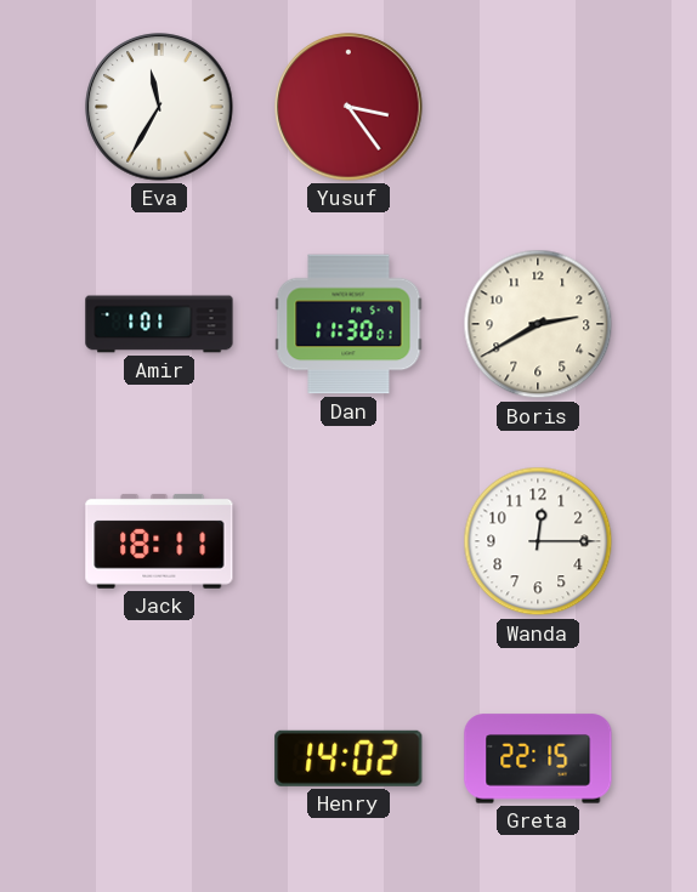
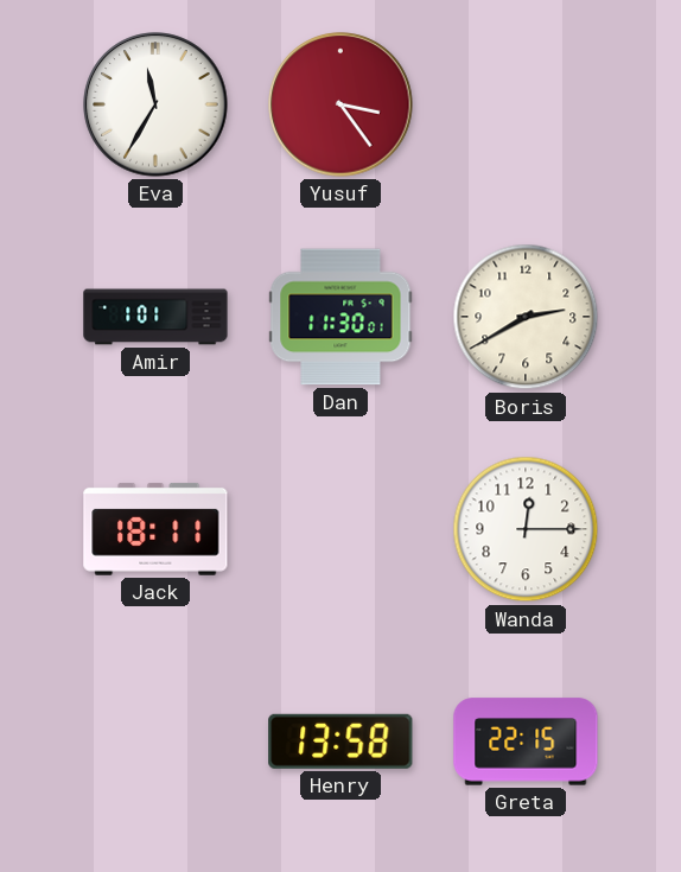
Henry: 14:02 -> 13:58 (340, 741)
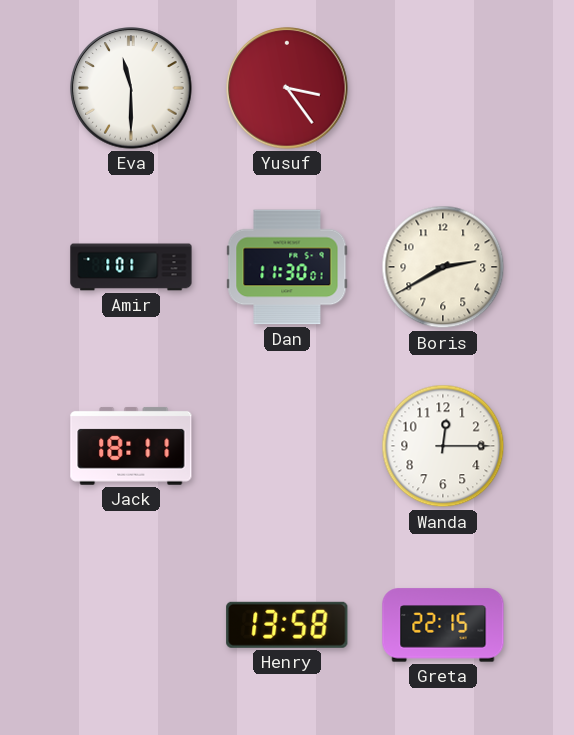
Eva: 11:35 -> 11:30 (131, 88)
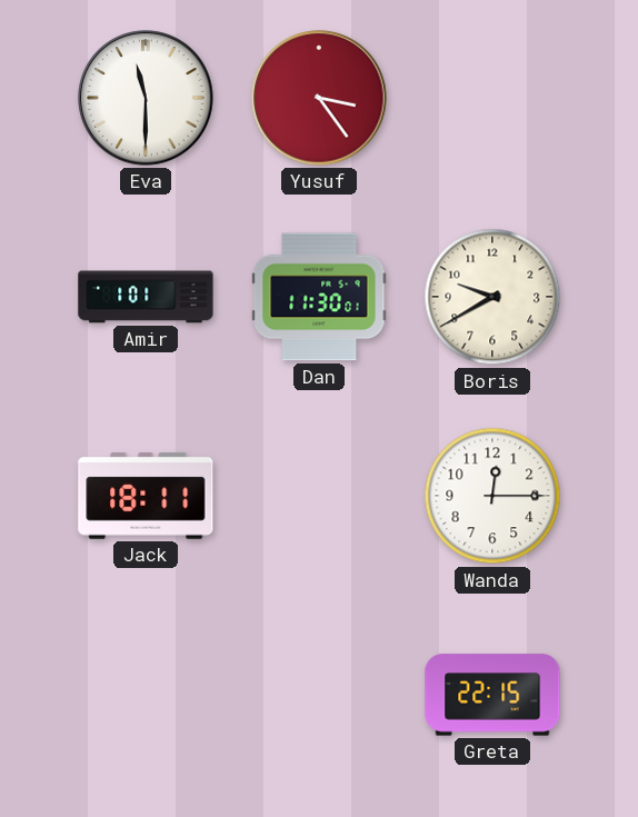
Boris: 2:40 -> 9:40 (492, 297)
Henry: 13:58 -> none (287, 625)
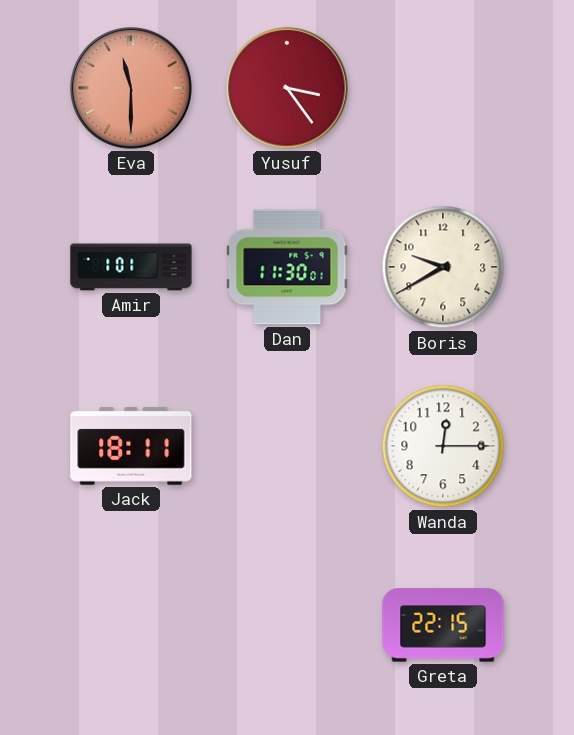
Eva dial: white -> salmon (131, 88)
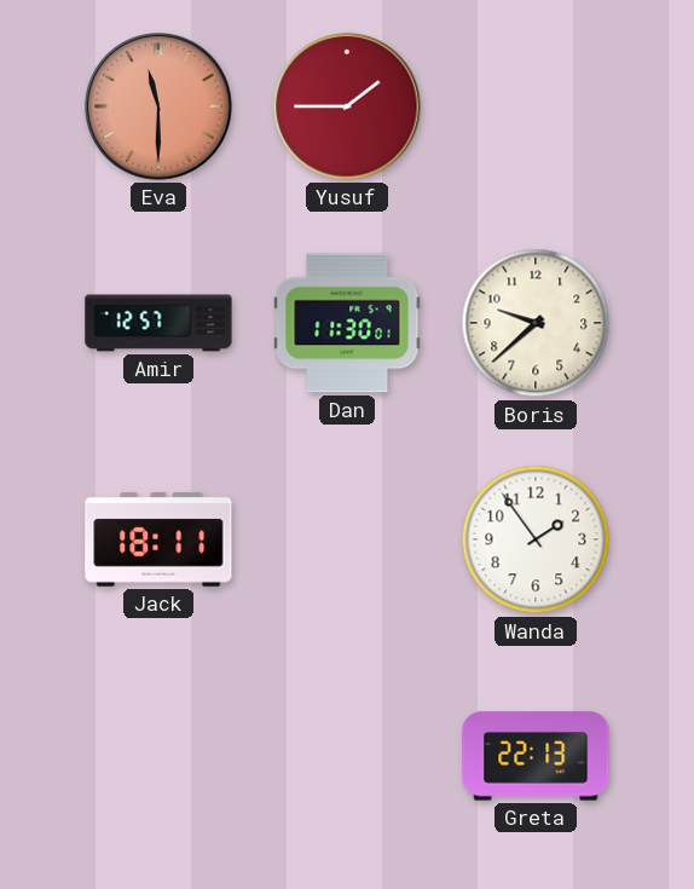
Yusuf: 3:24 -> 1:45 (347, 106)
Amir: 1:01 -> 12:57 (158, 323)
Boris: 9:40 -> 9:38 (536, 323)
Wanda: 12:15 -> 1:54 (536, 539)
Greta: 22:15 -> 22:13 (536, 756)
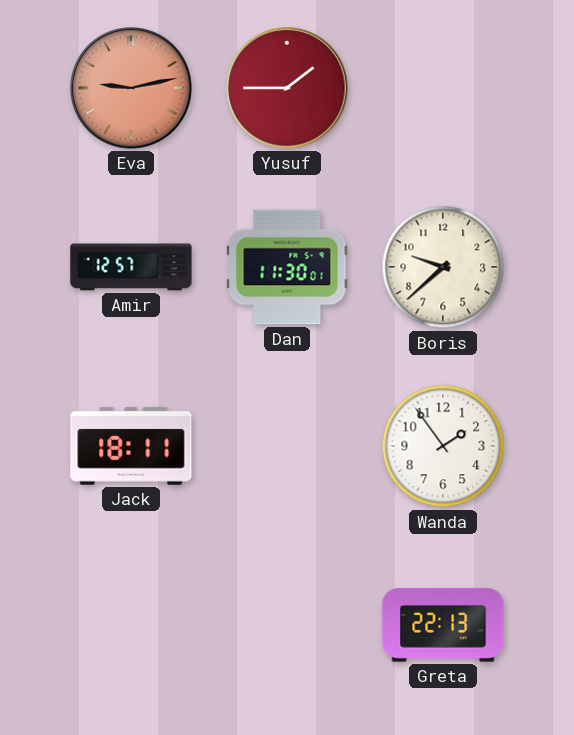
Eva: 11:30 -> 9:13 (131, 88)
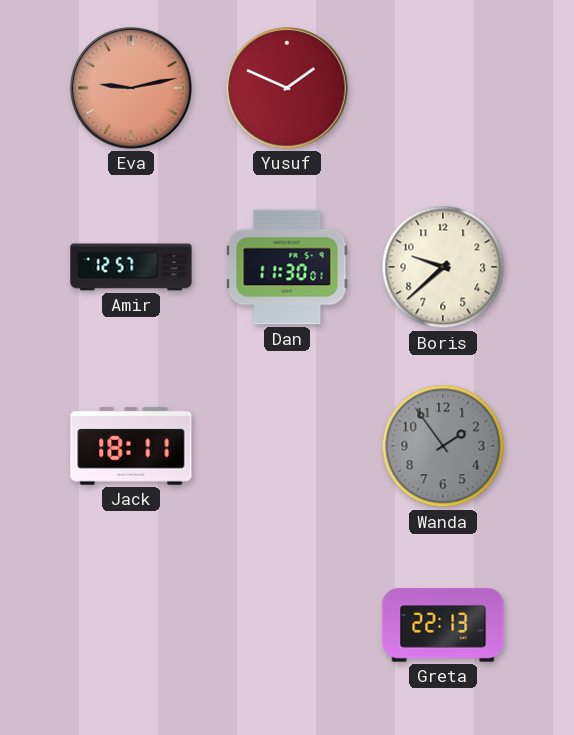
Yusuf: 1:45 -> 1:49 (287, 88)
Wanda dial: white -> grey (443, 446)
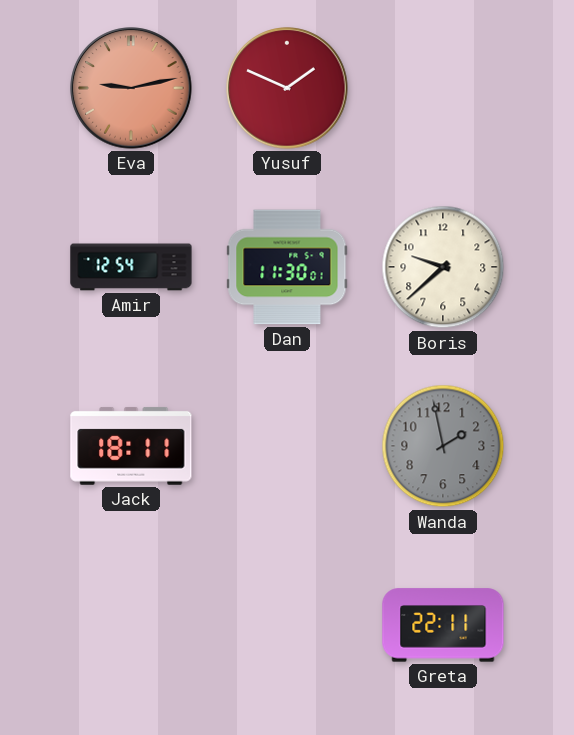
Amir: 12:57 -> 12:54 (131, 267)
Wanda: 1:54 -> 1:58 (443, 446)
Greta: 22:13 -> 22:11 (443, 625)
